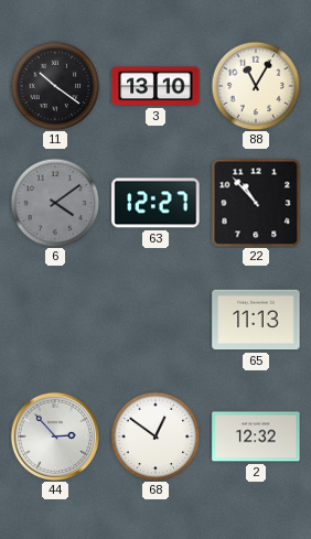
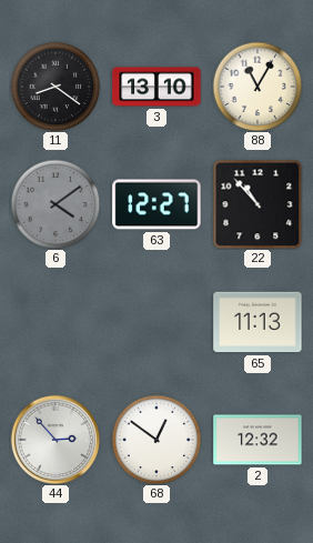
11: 10:21 -> 8:21 (55, 87)
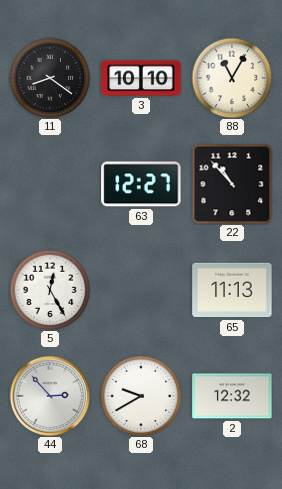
3: 13:10 -> 10:10 (141, 78)
6: 4:09 -> none (55, 204)
5: none -> 12:25 (50, 290)
68: 12:51 -> 9:40 (141, 396)
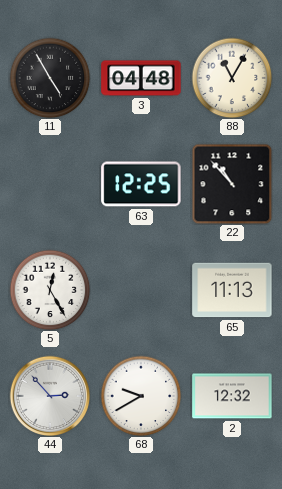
11: 8:21 -> 4:55 (50, 78)
3: 10:10 -> 04:48 (141, 78)
63: 12:27 -> 12:25 (141, 184)
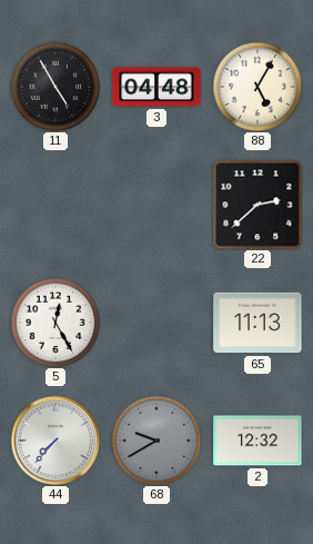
88: 11:05 -> 5:05 (258, 87)
63: 12:25 -> none (141, 184)
22: 10:53 -> 2:38 (258, 205)
44: 2:53 -> 7:37 (55, 441)
68 dial: white -> grey (156, 441)
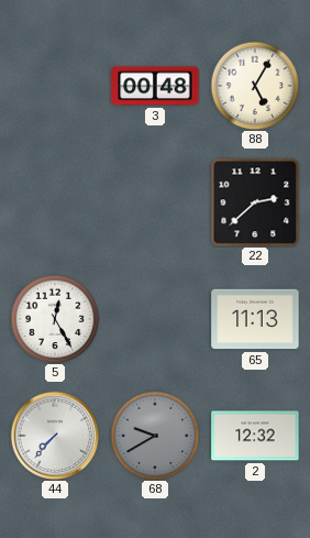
11: 4:55 -> none (55, 87)
3: 04:48 -> 00:48 (155, 86)
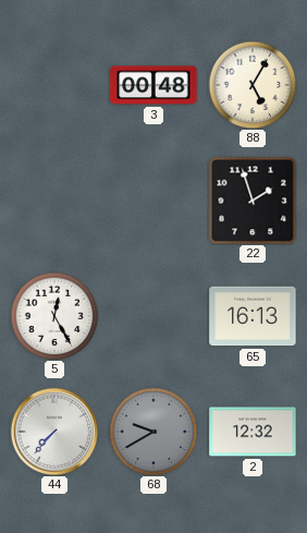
22: 2:38 -> 1:57 (253, 201)
65: 11:13 -> 16:13 (253, 316)
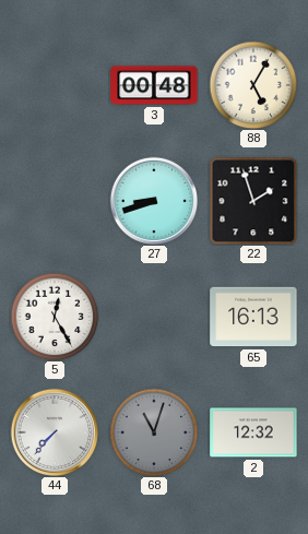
27: none -> 8:42 (154, 201)
68: 9:40 -> 11:03 (154, 432)
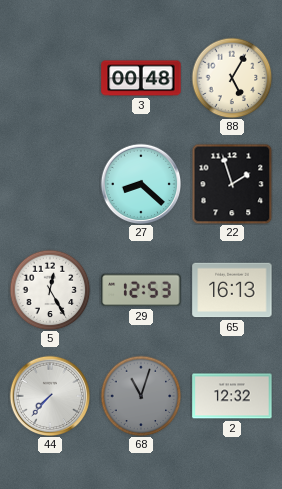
27: 8:42 -> 8:22 (141, 184)
29: none -> 12:53 (141, 290)
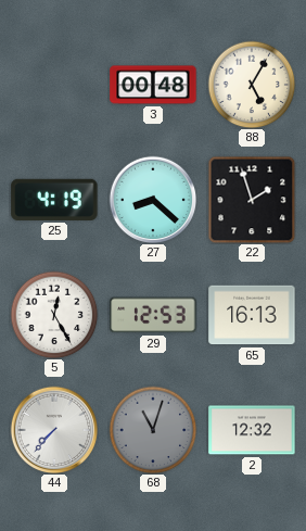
25: none -> 4:19 (54, 200)
